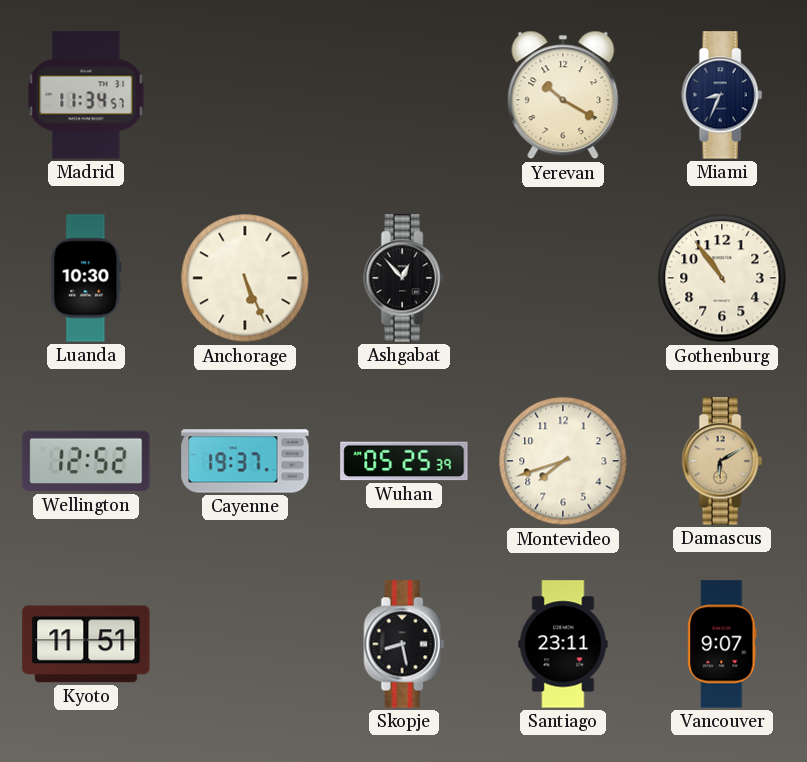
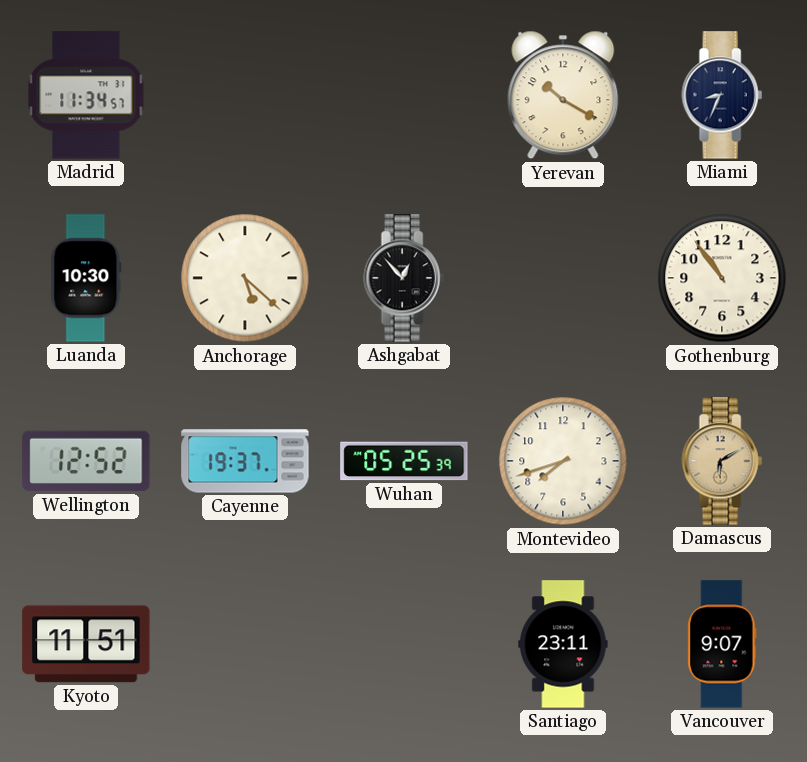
Anchorage: 5:26 -> 5:22 (245, 278)
Skopje: 8:28 -> none (404, 644)
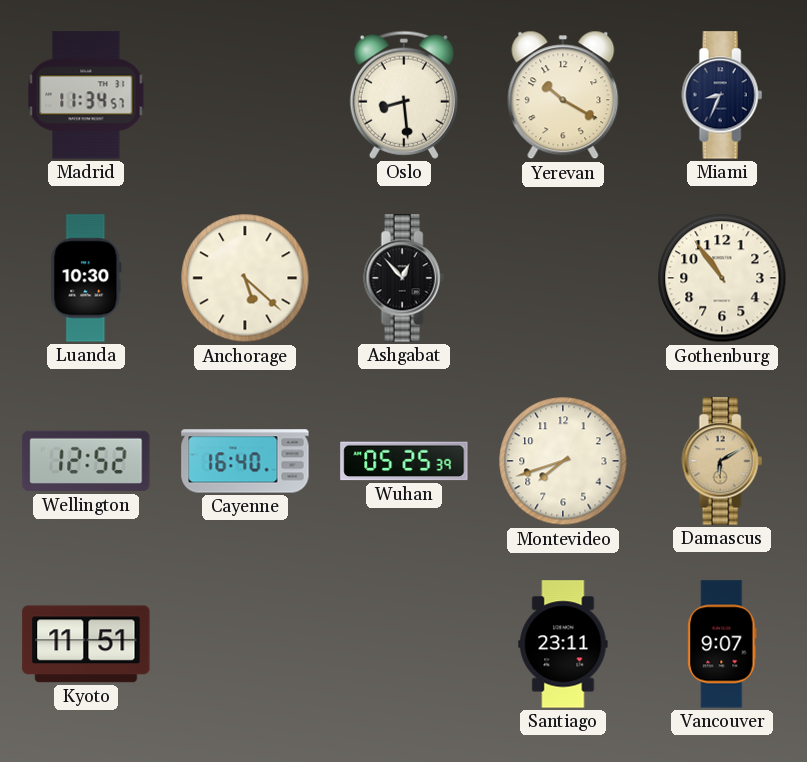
Oslo: none -> 8:29 (404, 95)
Cayenne: 19:37 -> 16:40 (245, 461)
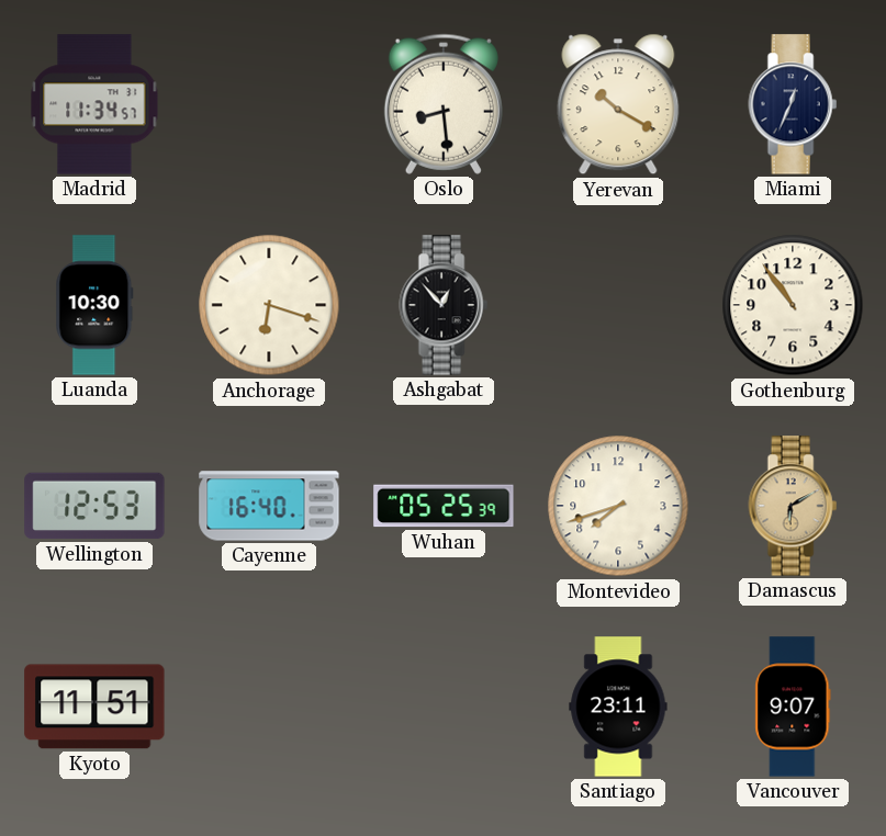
Miami: 8:34 -> 12:34 (793, 104)
Anchorage: 5:22 -> 6:18 (269, 305)
Wellington: 12:52 -> 12:53 (94, 506)
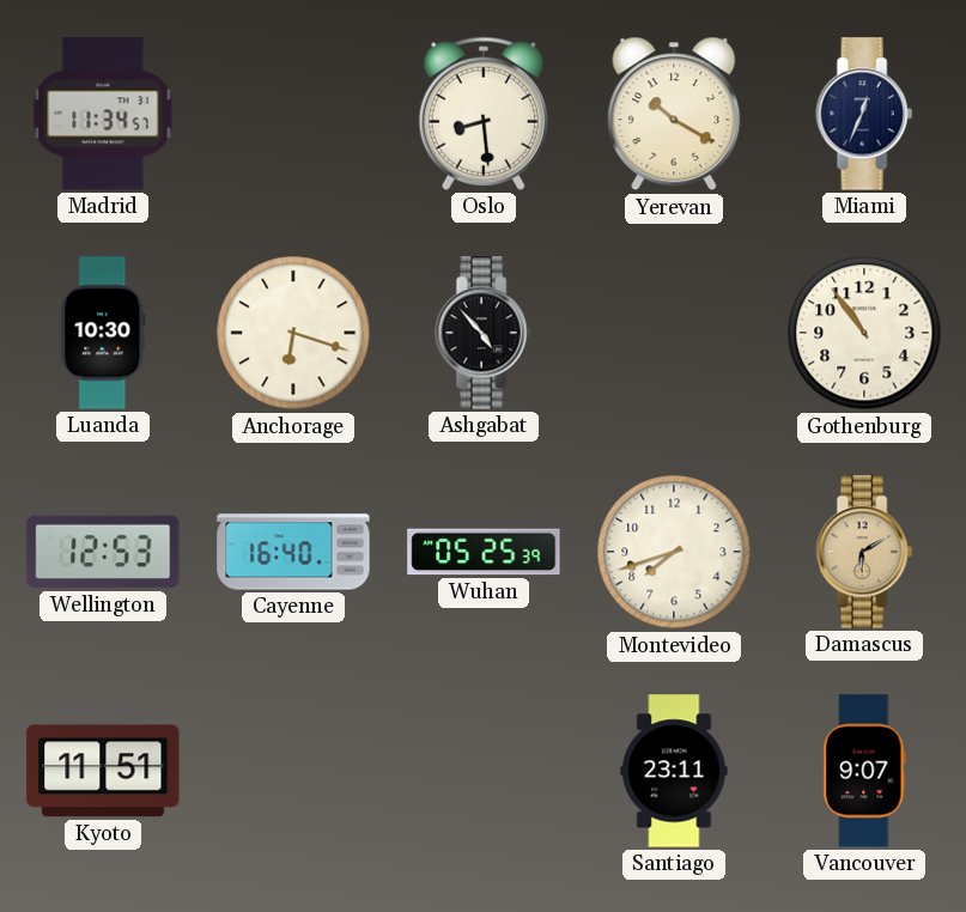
Ashgabat: 12:53 -> 4:53 (484, 333)
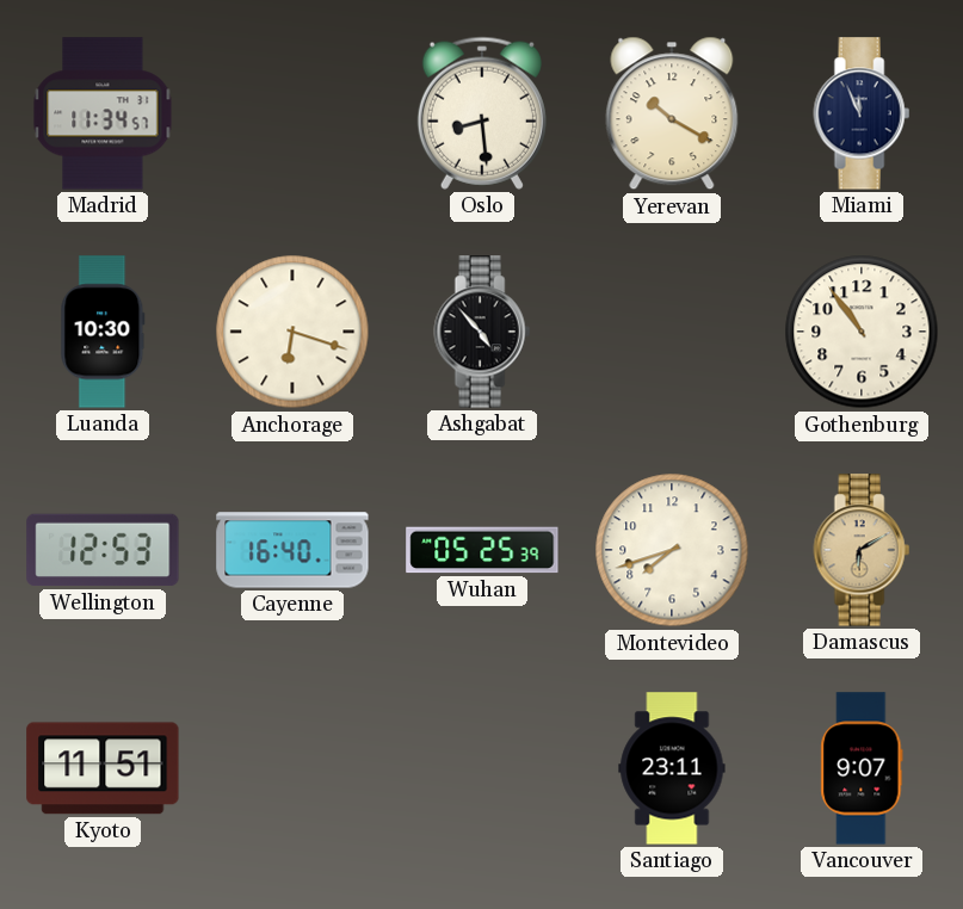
Miami: 12:34 -> 11:56 (862, 113)
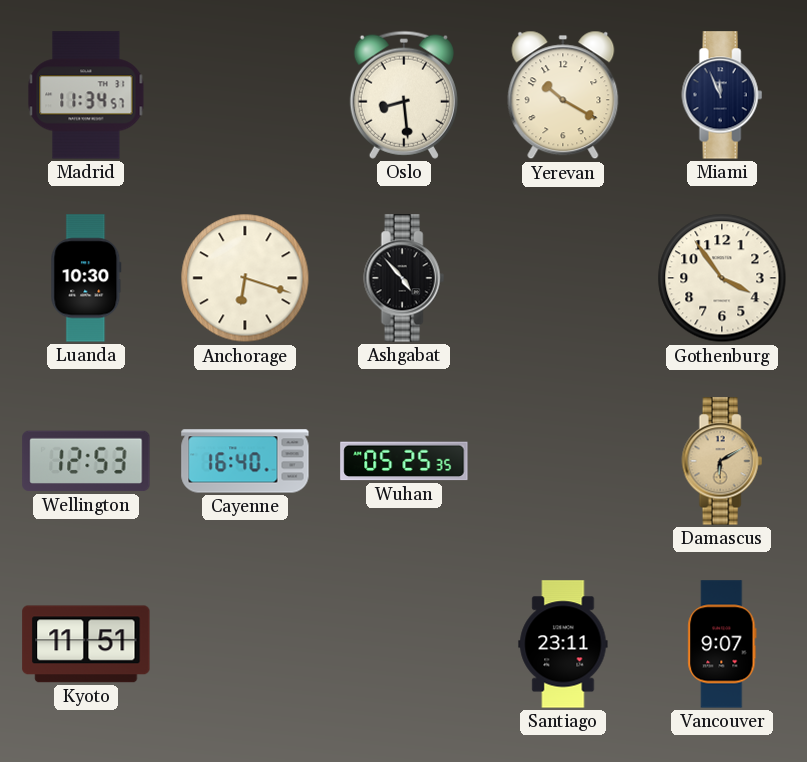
Gothenburg: 10:54 -> 3:54 (722, 278)
Wuhan: 05:25:39 -> 05:25:35 (404, 461)
Montevideo: 7:42 -> none (672, 550)
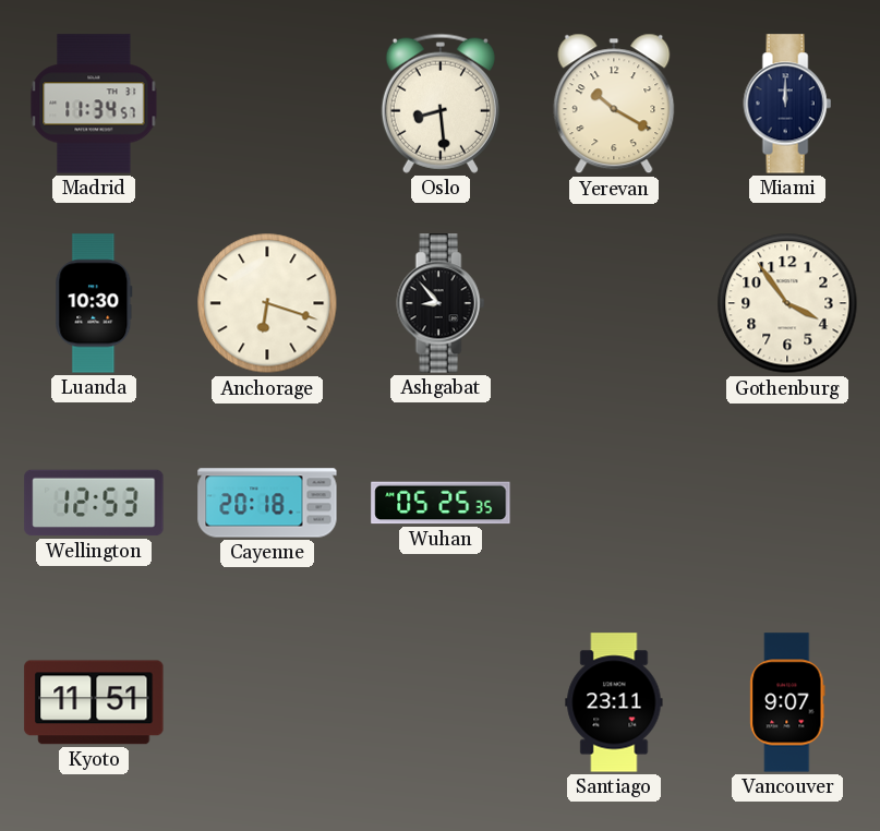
Miami: 11:56 -> 12:00 (787, 104)
Ashgabat: 4:53 -> 8:53 (441, 303)
Cayenne: 16:40 -> 20:18 (267, 503)
Damascus: 6:10 -> none (722, 461)
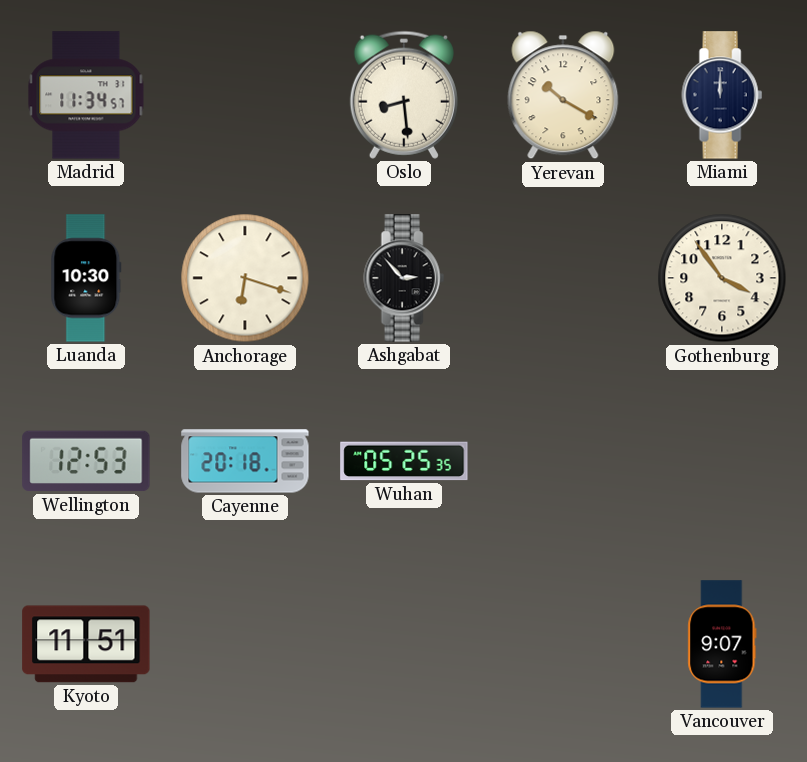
Ashgabat: 8:53 -> 2:53 (404, 278)
Santiago: 23:11 -> none (614, 702)
